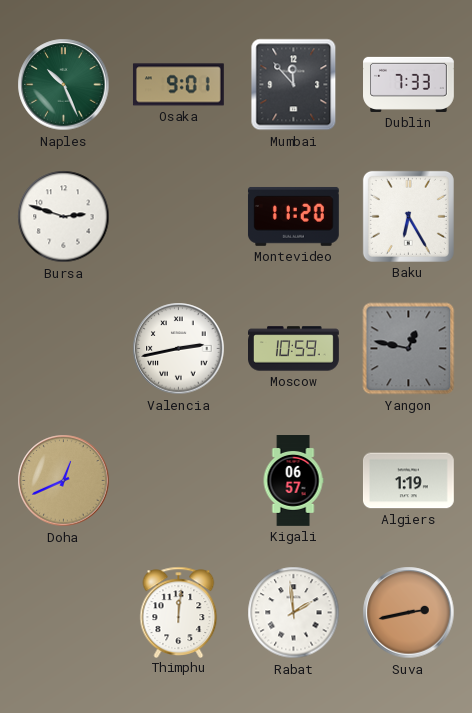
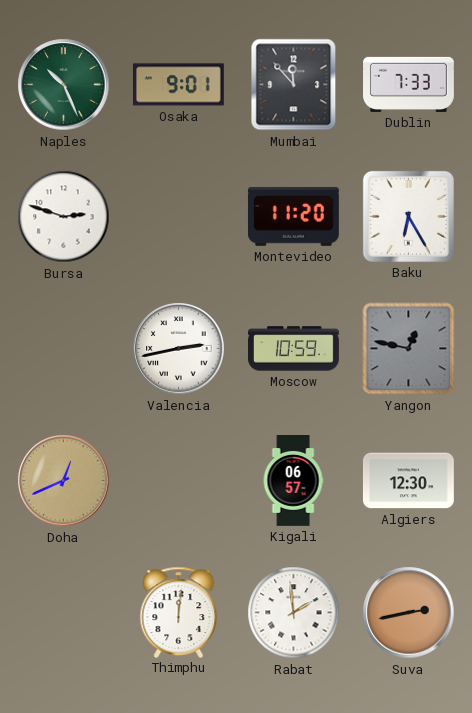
Algiers: 1:19 -> 12:30 (408, 481)
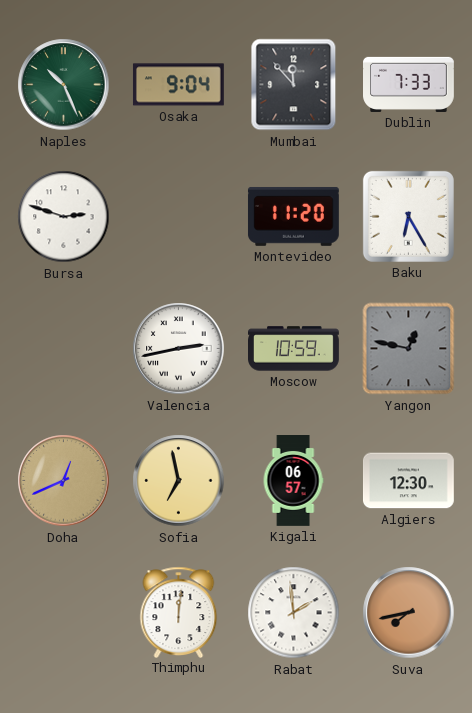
Osaka: 9:01 -> 9:04 (178, 85)
Sofia: none -> 6:58 (179, 481)
Suva: 2:43 -> 7:43 (409, 613)
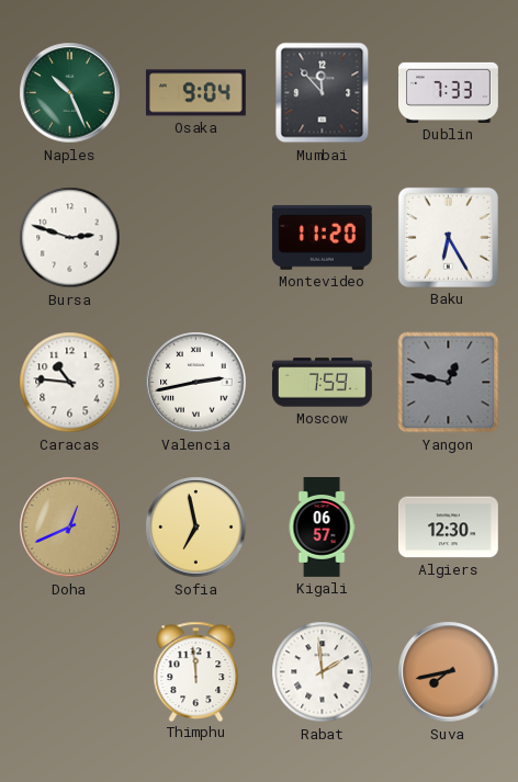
Caracas: none -> 10:46 (70, 383)
Moscow: 10:59 -> 7:59 (323, 383)
Thimphu: 12:01 -> 11:59 (196, 671)
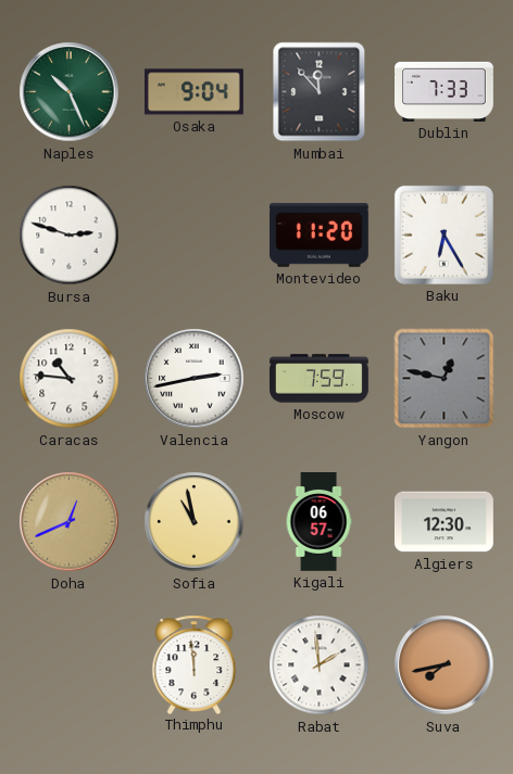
Sofia: 6:58 -> 10:58 (195, 522)
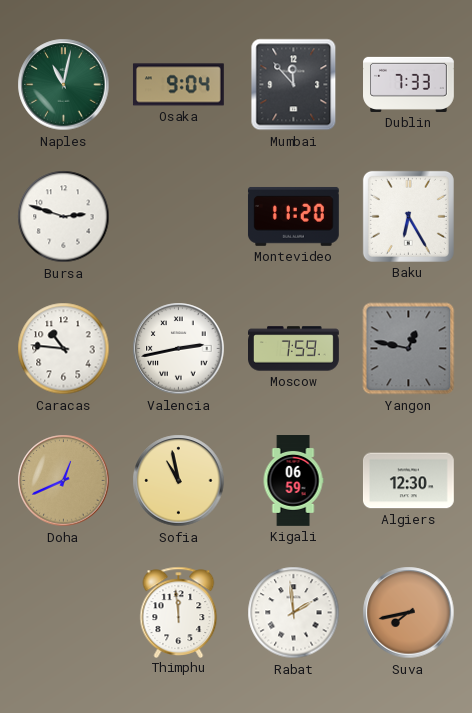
Naples: 10:26 -> 11:02 (64, 85)
Kigali: 06:57 -> 06:59 (293, 481)
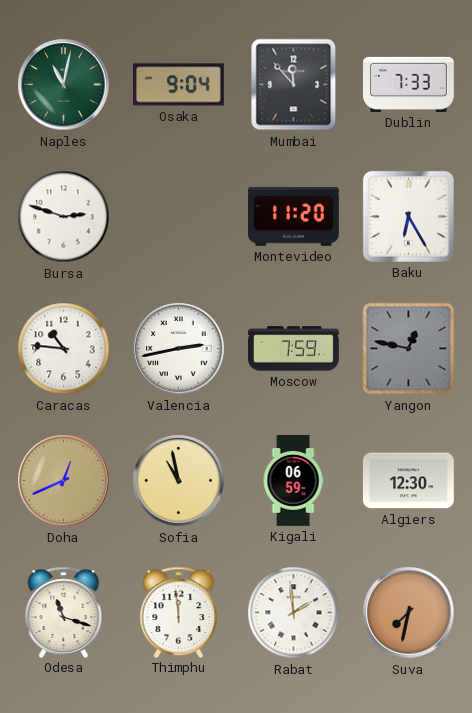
Odesa: none -> 11:18 (64, 612)
Suva: 7:43 -> 7:32 (409, 613)
